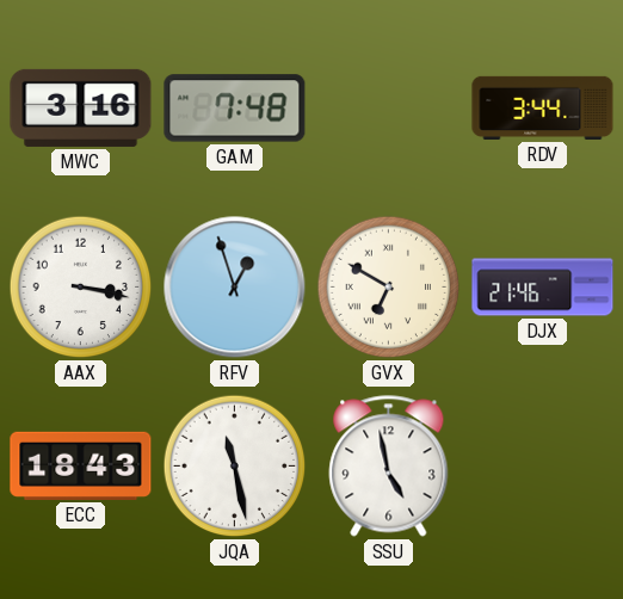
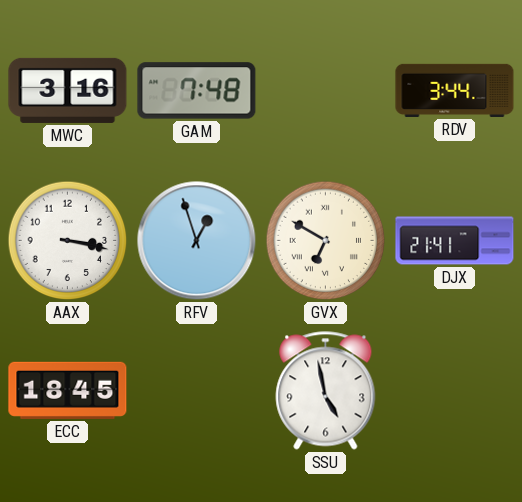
DJX: 21:46 -> 21:41 (455, 241)
ECC: 18:43 -> 18:45 (68, 390)
JQA: 11:28 -> none (235, 467)
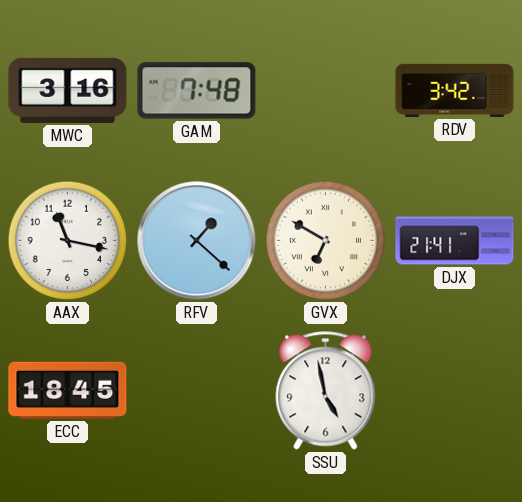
RDV: 3:44 -> 3:42 (455, 90)
AAX: 3:17 -> 11:17 (68, 241)
RFV: 12:57 -> 1:22 (197, 241)
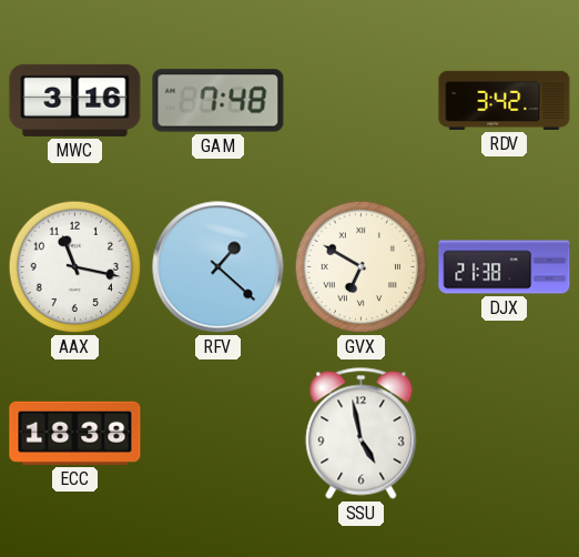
DJX: 21:41 -> 21:38 (505, 267)
ECC: 18:45 -> 18:38 (75, 433)
